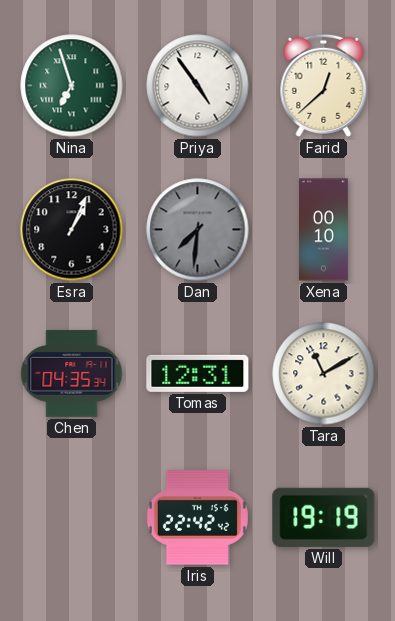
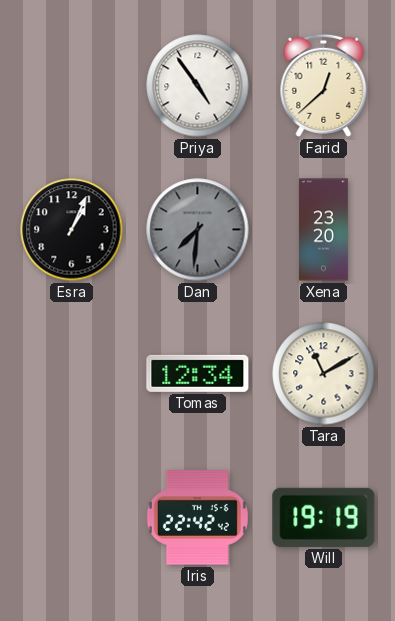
Nina: 6:57 -> none (72, 86)
Xena: 00:10 -> 23:20 (324, 230)
Chen: 04:35 -> none (72, 374)
Tomas: 12:31 -> 12:34 (198, 373)
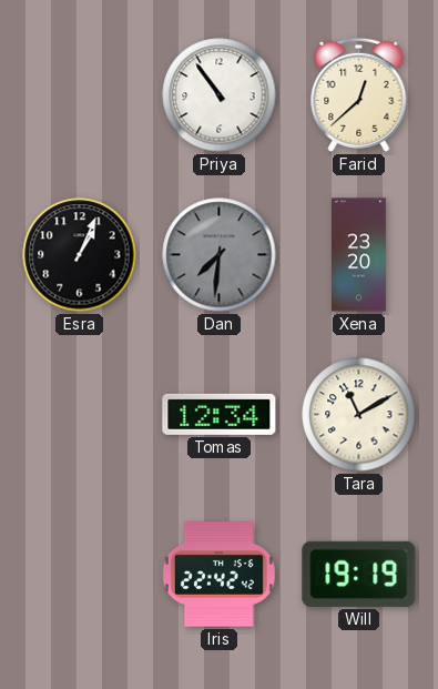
Priya: 4:54 -> 10:54 (220, 95)
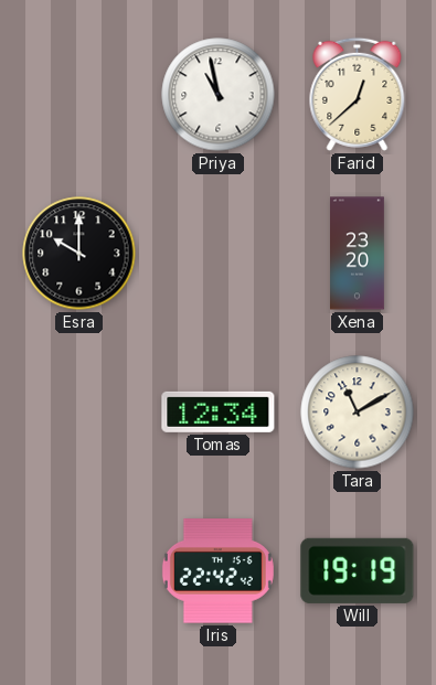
Priya: 10:54 -> 10:58 (219, 95)
Esra: 1:04 -> 10:00 (79, 254)
Dan: 7:31 -> none (220, 255)
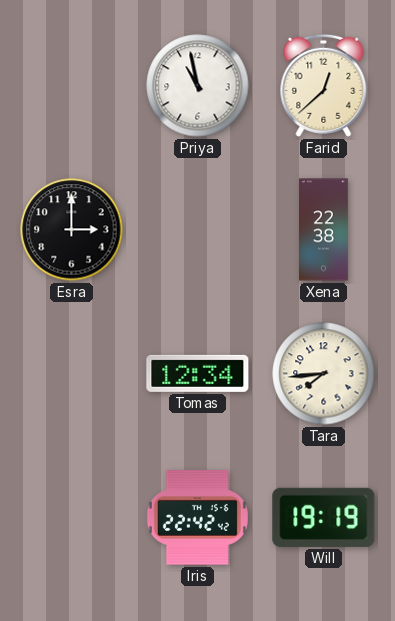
Esra: 10:00 -> 3:00 (72, 230)
Xena: 23:20 -> 22:38 (324, 230)
Tara: 11:10 -> 7:44 (324, 374)
